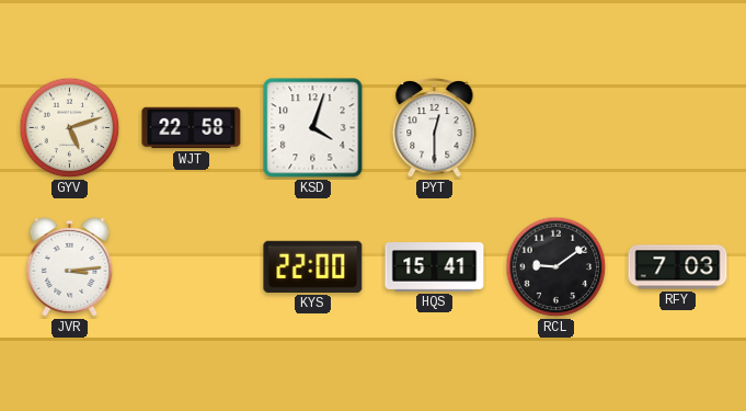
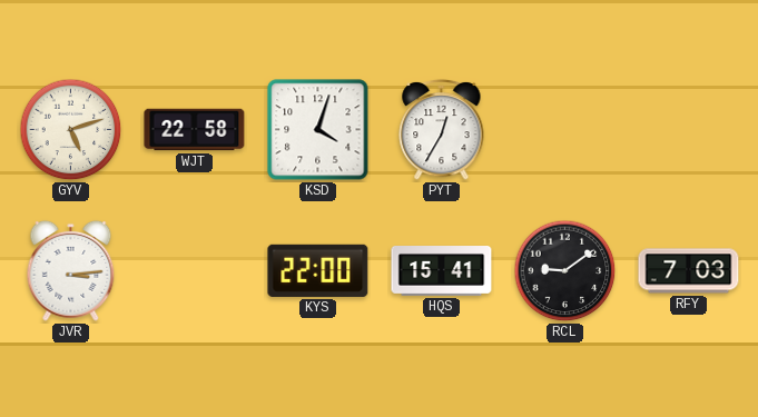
PYT: 12:30 -> 12:35 (442, 129)
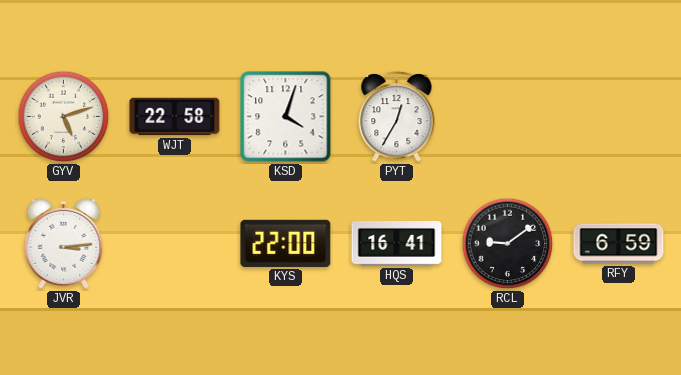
HQS: 15:41 -> 16:41 (397, 244)
RFY: 7:03 -> 6:59 (619, 244)
